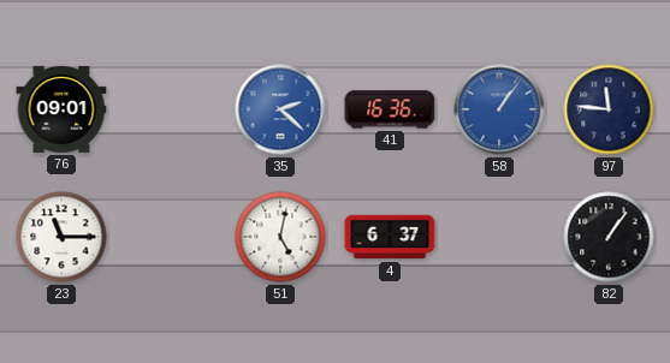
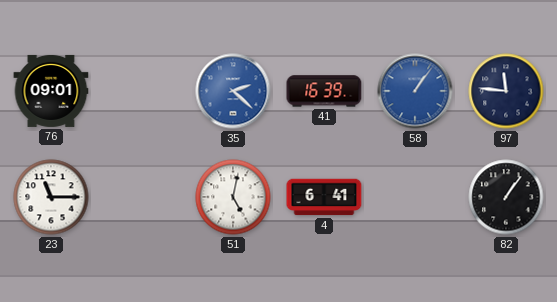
41: 16:36 -> 16:39 (324, 91)
4: 6:37 -> 6:41 (324, 197)
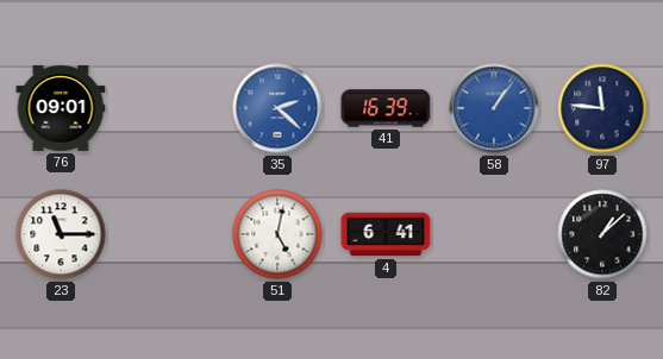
82: 1:06 -> 1:08 (602, 234)
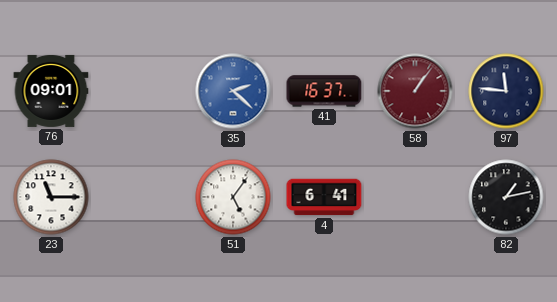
41: 16:39 -> 16:37 (324, 91)
58 dial: blue -> burgundy (415, 91)
51: 5:02 -> 5:06 (233, 197)
82: 1:08 -> 1:13 (506, 197)
